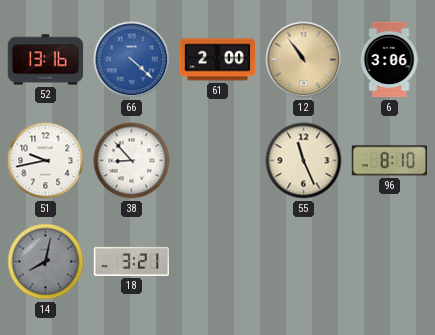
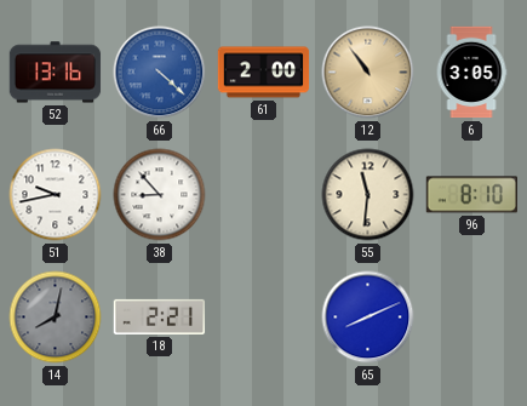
6: 3:06 -> 3:05 (471, 73)
55: 11:26 -> 11:31 (368, 195)
18: 3:21 -> 2:21 (160, 316)
65: none -> 8:11 (368, 318)
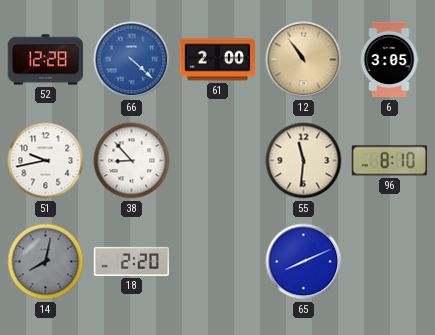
52: 13:16 -> 12:28 (46, 60)
18: 2:21 -> 2:20 (132, 261)
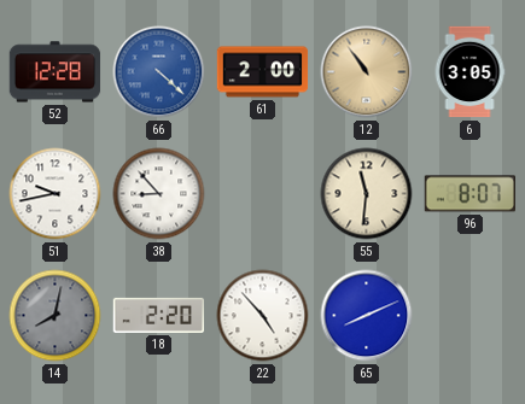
96: 8:10 -> 8:07 (469, 194)
22: none -> 4:53 (263, 316)
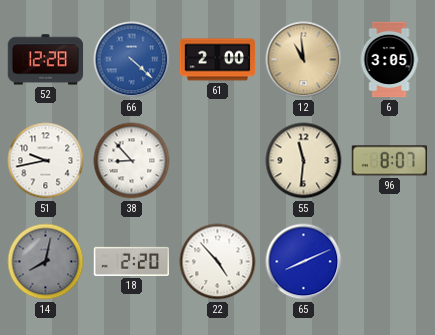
12: 10:54 -> 10:59 (304, 60)
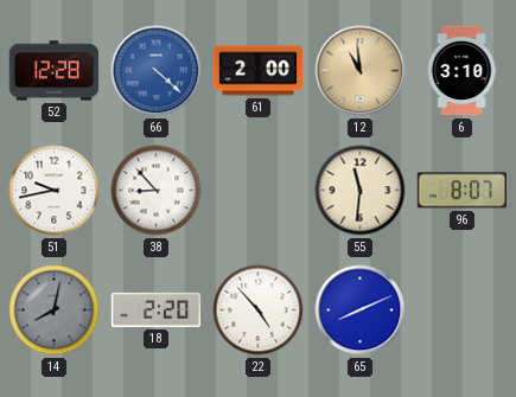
6: 3:05 -> 3:10 (461, 71)
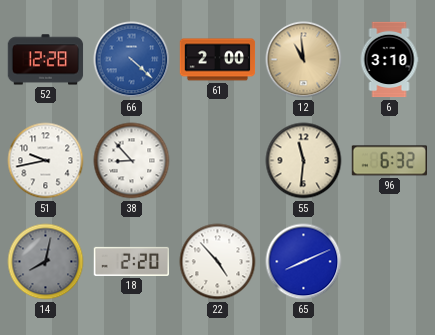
96: 8:07 -> 6:32 (389, 161)
